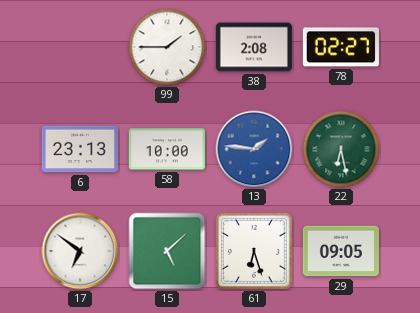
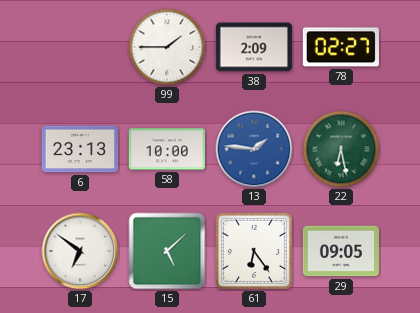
38: 2:08 -> 2:09 (254, 47)
61: 6:27 -> 6:24 (254, 251)
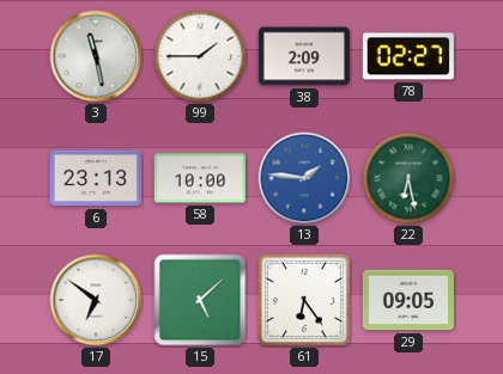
3: none -> 11:28 (96, 56)
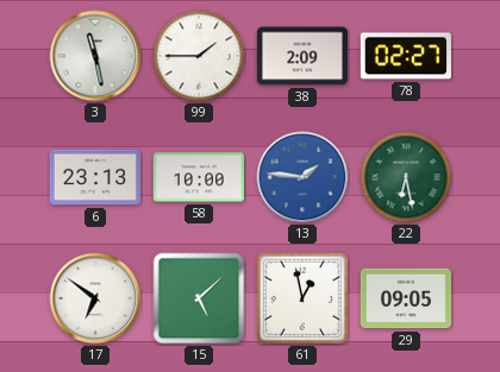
61: 6:24 -> 12:58 (302, 298)
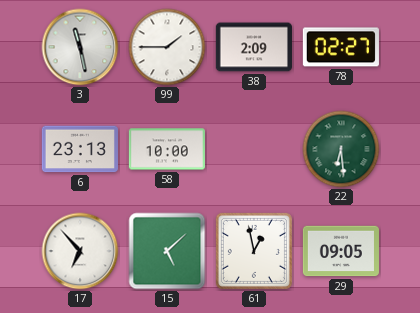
13: 1:46 -> none (302, 177)
22: 6:28 -> 6:29 (341, 149)
17: 6:51 -> 6:53 (80, 251)
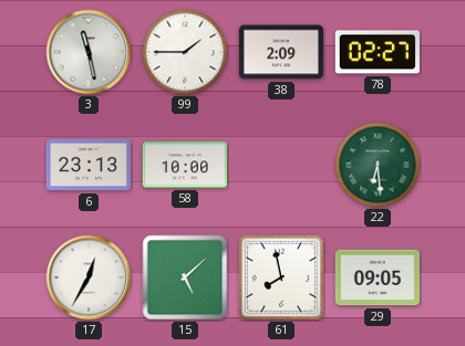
17: 6:53 -> 12:35 (89, 277)
61: 12:58 -> 7:58 (281, 277)
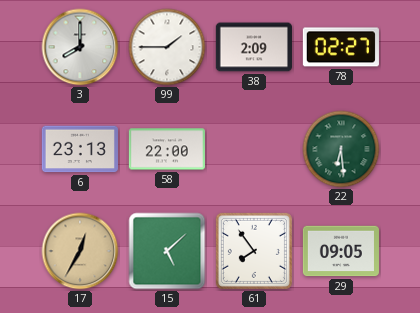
3: 11:28 -> 8:00 (80, 47)
58: 10:00 -> 22:00 (167, 149)
17 dial: white -> champagne (80, 251)
61: 7:58 -> 7:54 (254, 251)
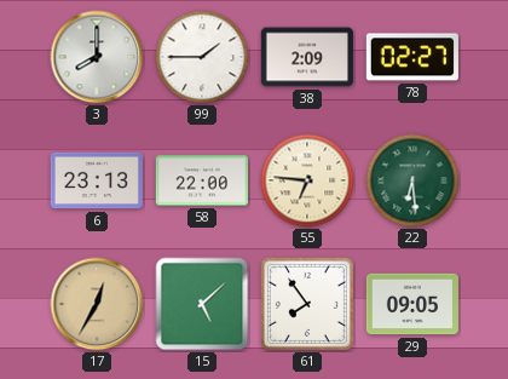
55: none -> 6:46 (307, 180)
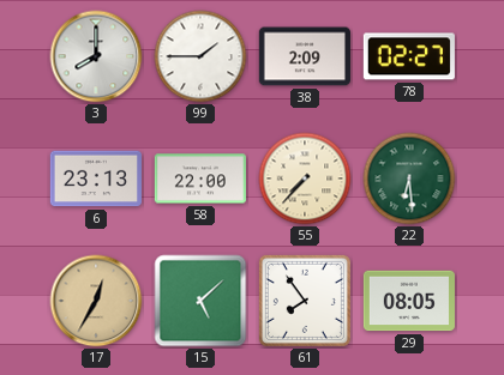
55: 6:46 -> 7:37 (305, 179)
29: 09:05 -> 08:05 (409, 301)
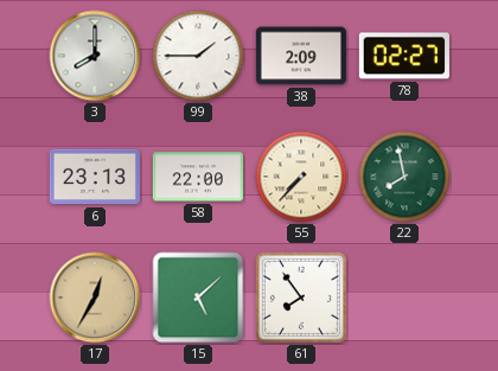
22: 6:29 -> 7:58 (404, 177)
29: 08:05 -> none (409, 301)
